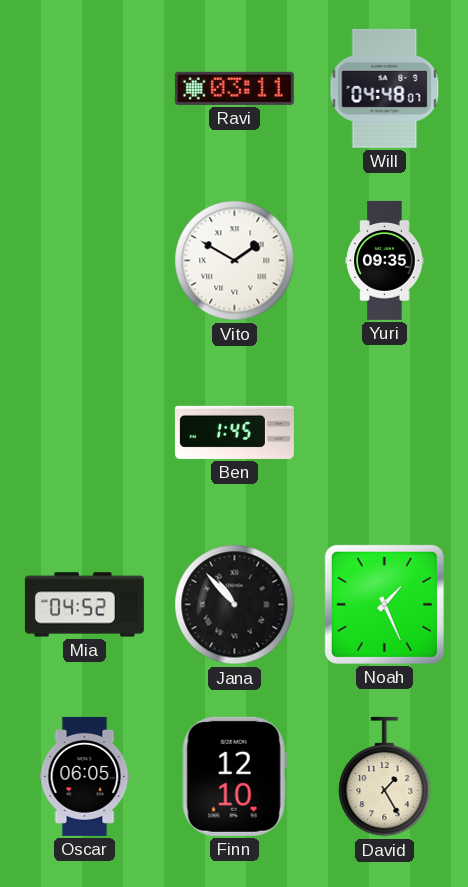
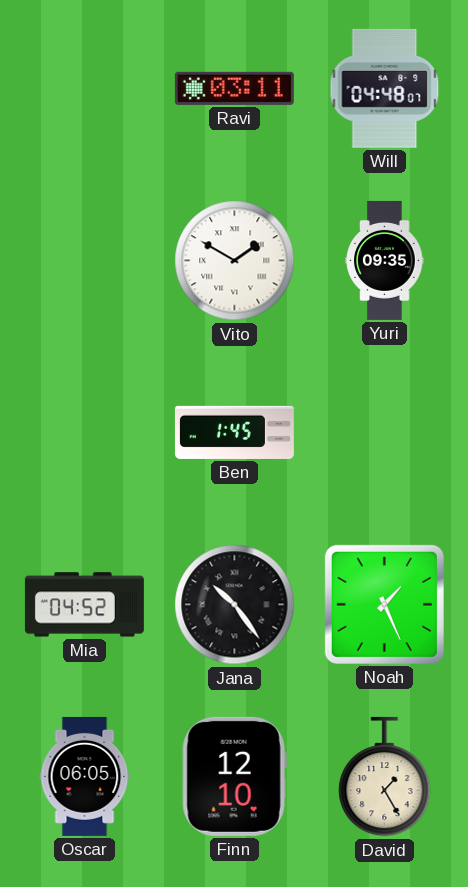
Jana: 10:53 -> 10:24 (235, 605)
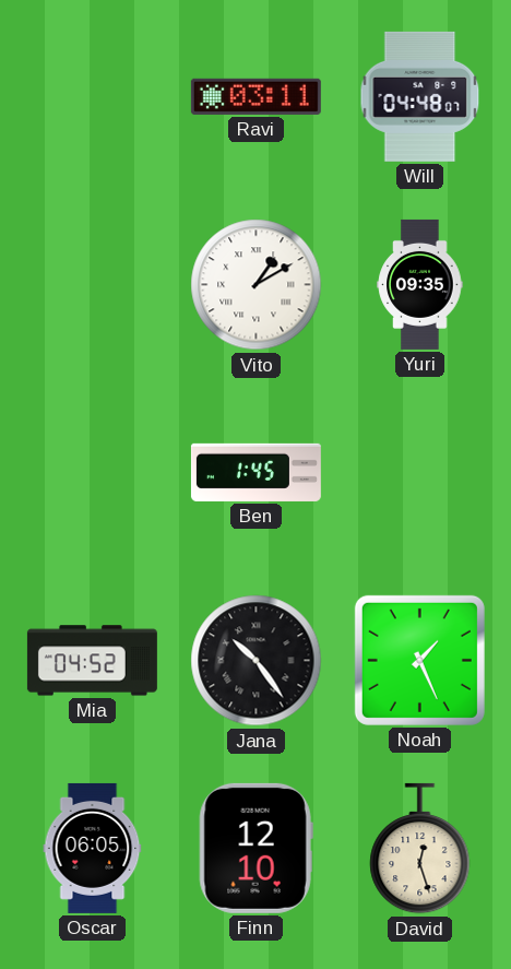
Vito: 1:50 -> 1:10 (257, 285)
David: 1:25 -> 12:27 (420, 849)
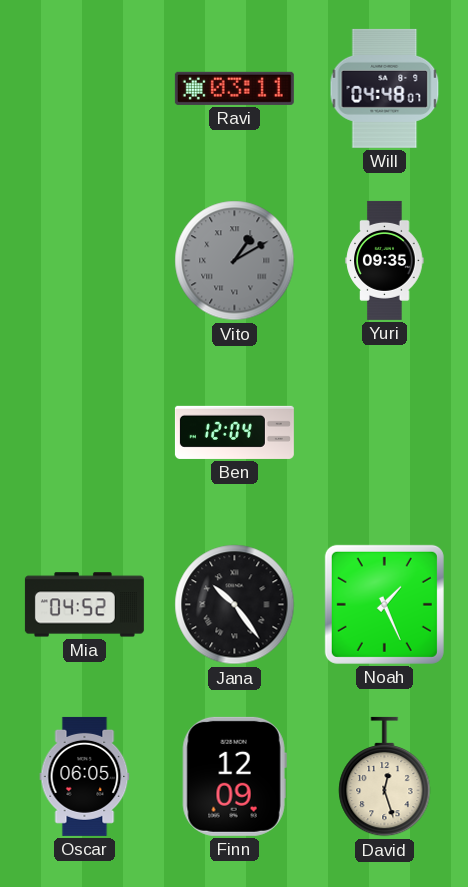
Vito dial: white -> grey (235, 261)
Ben: 1:45 -> 12:04 (234, 432)
Finn: 12:10 -> 12:09 (234, 776)
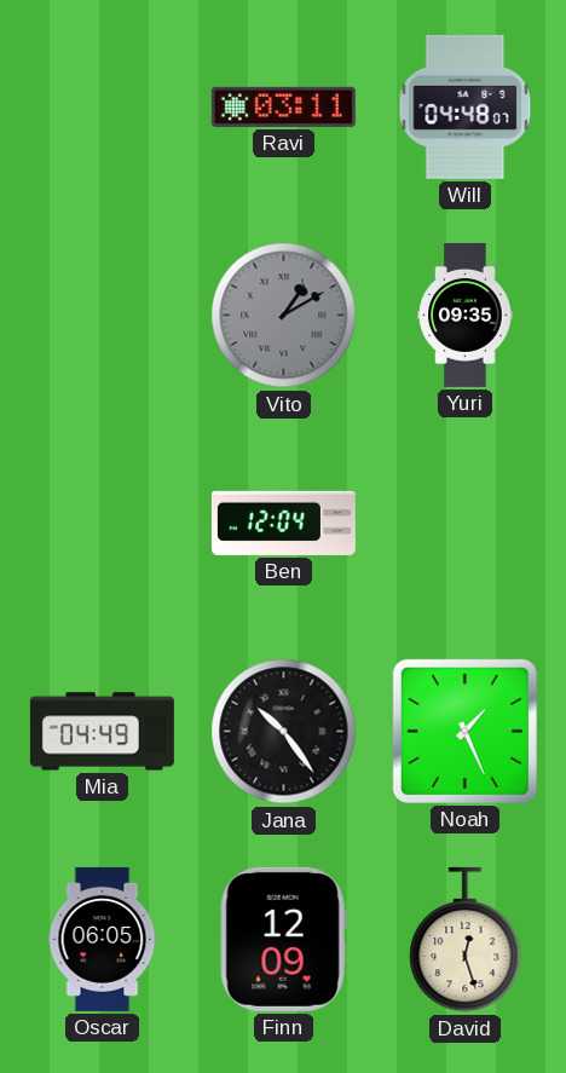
Mia: 04:52 -> 04:49 (102, 732)
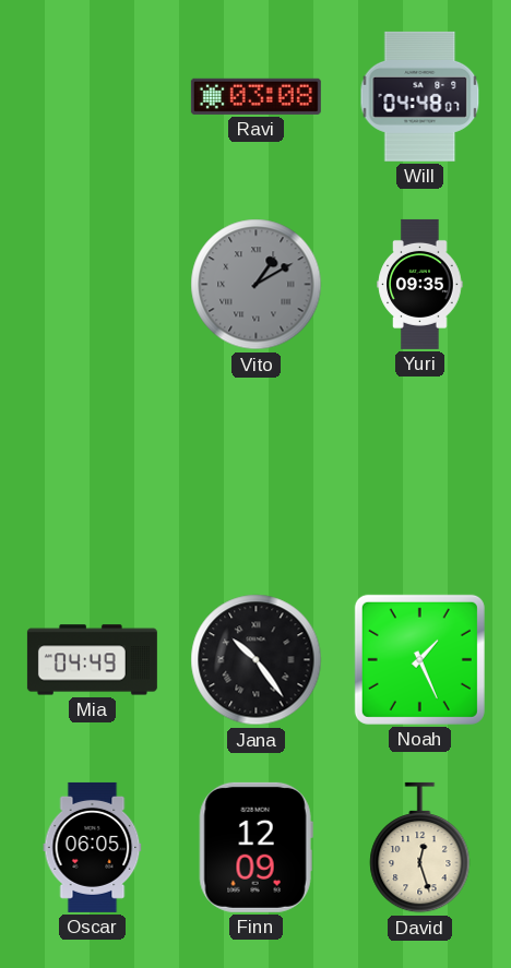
Ravi: 03:11 -> 03:08 (255, 96)
Ben: 12:04 -> none (283, 523)
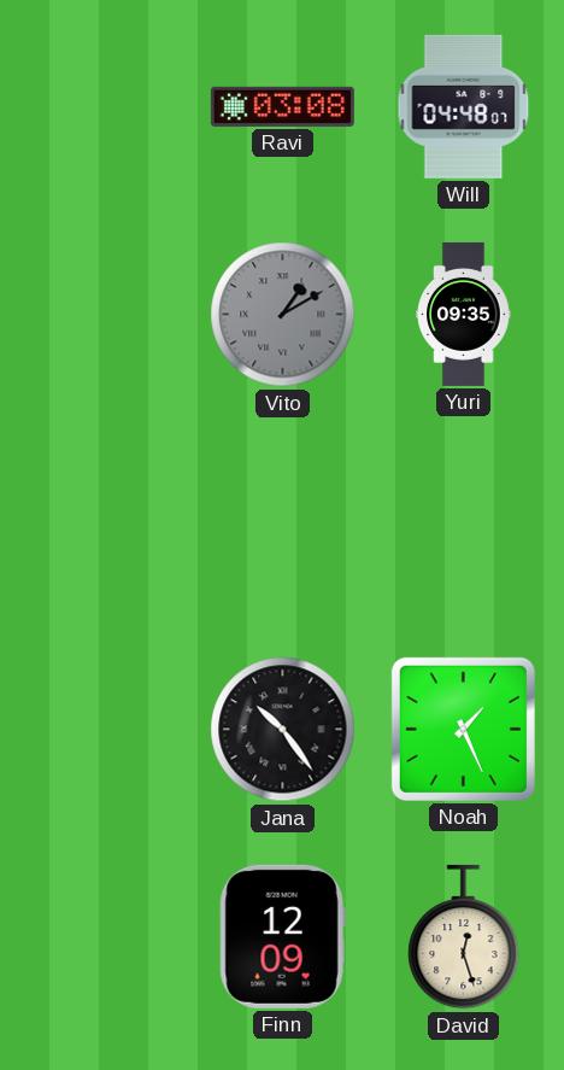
Mia: 04:49 -> none (92, 660)
Oscar: 06:05 -> none (93, 847)
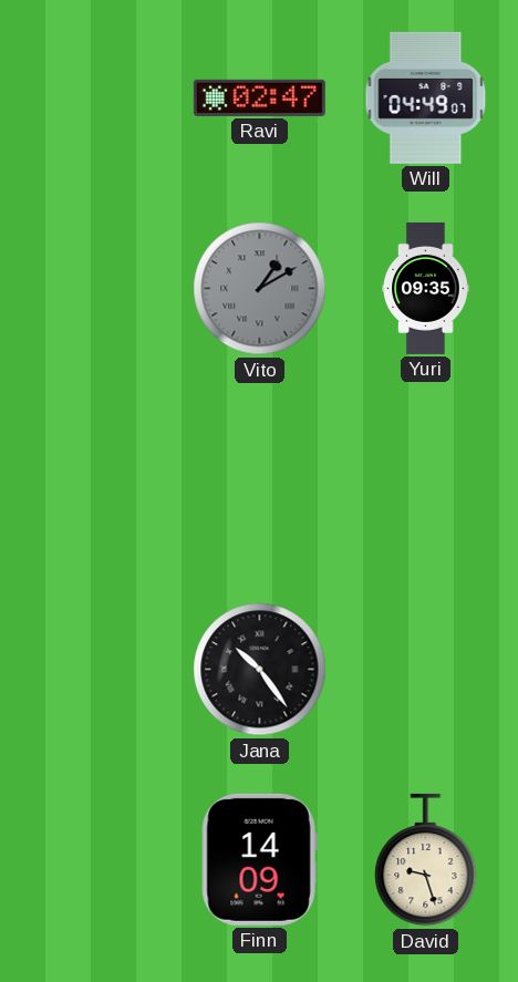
Ravi: 03:08 -> 02:47 (259, 97)
Will: 04:48 -> 04:49 (426, 97)
Noah: 1:26 -> none (463, 729)
Finn: 12:09 -> 14:09 (259, 859)
David: 12:27 -> 9:27 (426, 860)
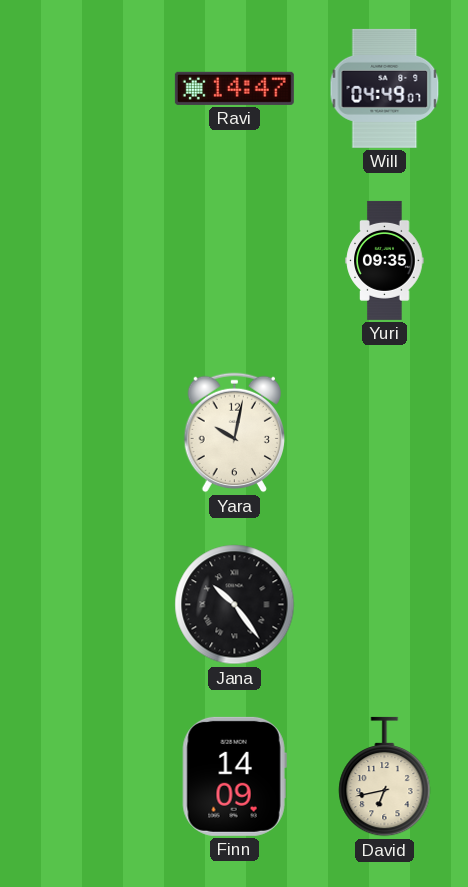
Ravi: 02:47 -> 14:47 (234, 88)
Vito: 1:10 -> none (260, 289)
Yara: none -> 10:02 (235, 433)
David: 9:27 -> 6:43 (385, 777)
